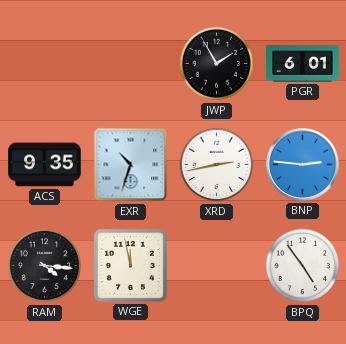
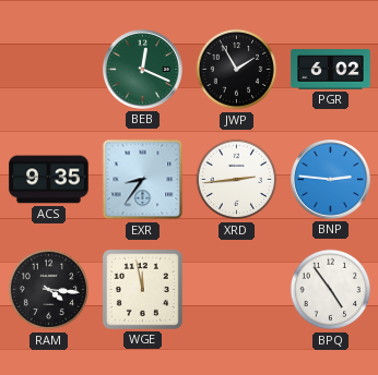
BEB: none -> 12:19 (143, 70)
PGR: 6:01 -> 6:02 (331, 70)
EXR: 10:33 -> 8:36 (143, 180)
XRD: 2:43 -> 2:44 (237, 180)
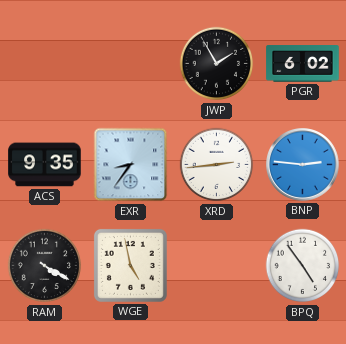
BEB: 12:19 -> none (143, 70)
RAM: 4:16 -> 4:20 (45, 266)
WGE: 11:58 -> 4:58 (130, 265)
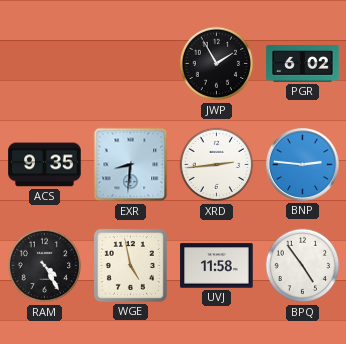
EXR: 8:36 -> 8:31 (131, 165)
RAM: 4:20 -> 4:25 (45, 266)
UVJ: none -> 11:58 (217, 266)
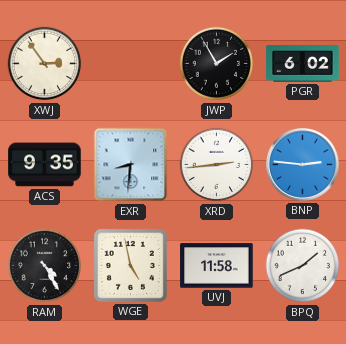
XWJ: none -> 2:54 (45, 64)
BPQ: 4:54 -> 1:41 (303, 266)
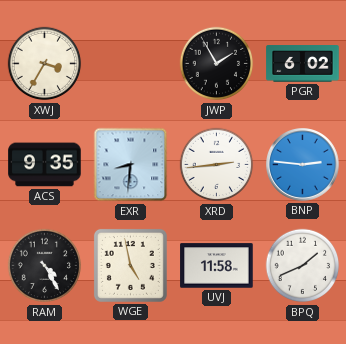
XWJ: 2:54 -> 3:35 (45, 64)
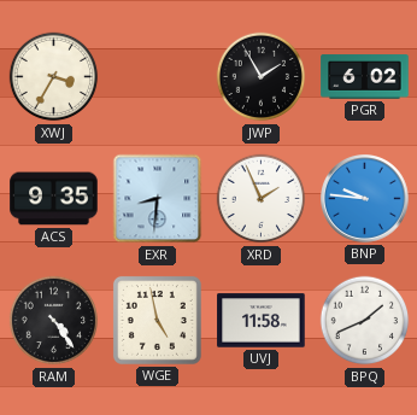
XRD: 2:44 -> 1:56 (262, 199)
BNP: 2:46 -> 9:46 (365, 199)
RAM: 4:25 -> 4:24 (54, 321)
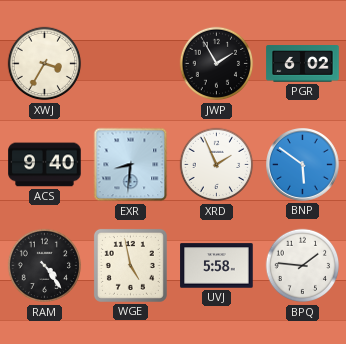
ACS: 9:35 -> 9:40 (45, 165)
BNP: 9:46 -> 5:51 (303, 165)
UVJ: 11:58 -> 5:58 (217, 266)
BPQ: 1:41 -> 1:46 (303, 266)
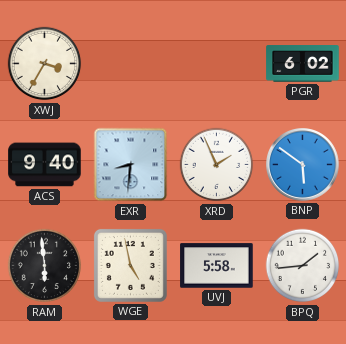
JWP: 1:55 -> none (217, 64)
RAM: 4:24 -> 5:59 (45, 266)
BPQ: 1:46 -> 1:44 (303, 266)
